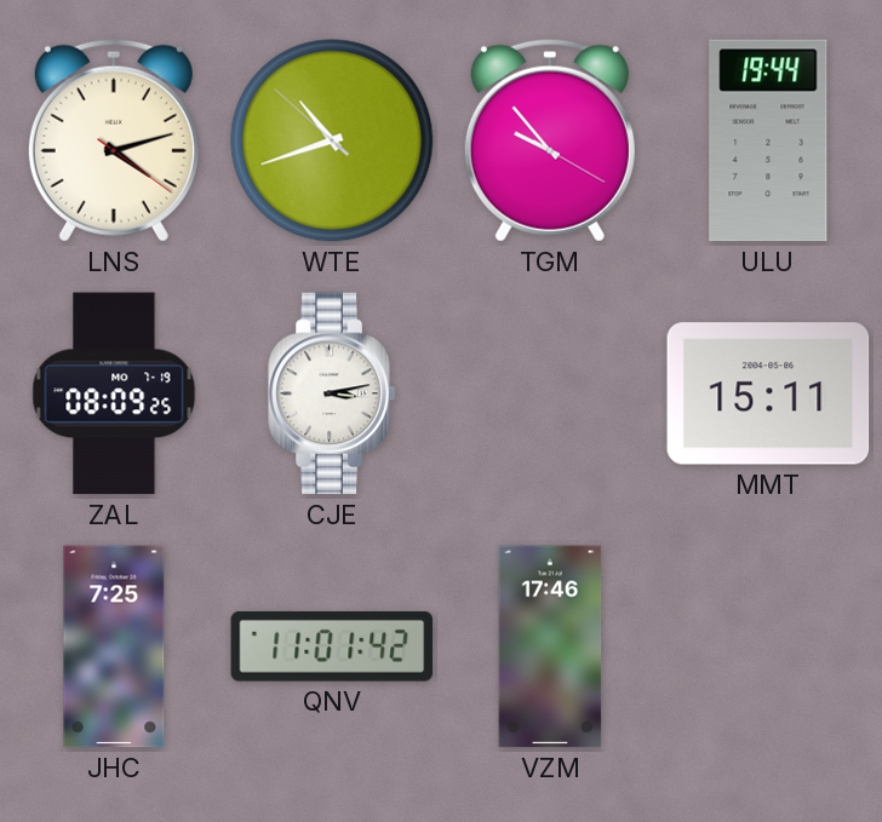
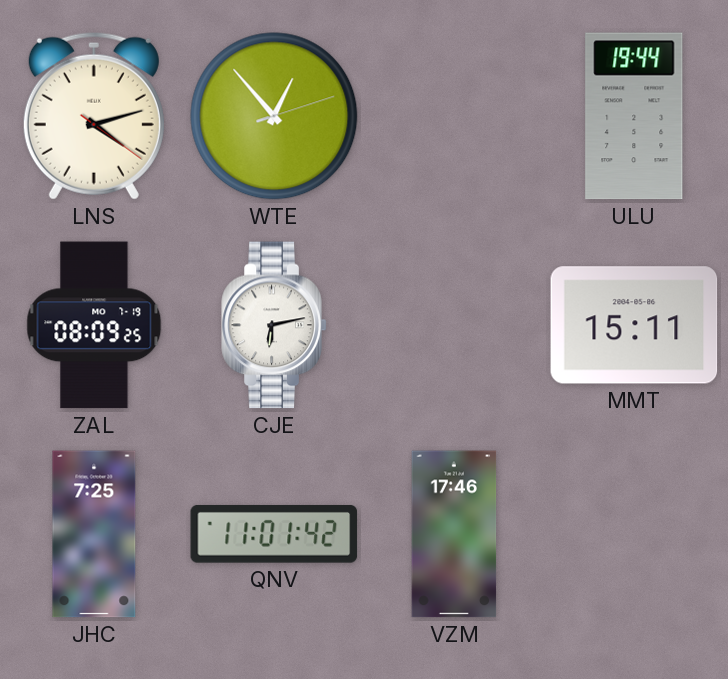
WTE: 10:41 -> 12:53 (274, 116)
TGM: 9:53 -> none (550, 140)
CJE: 3:13 -> 6:13 (274, 325)
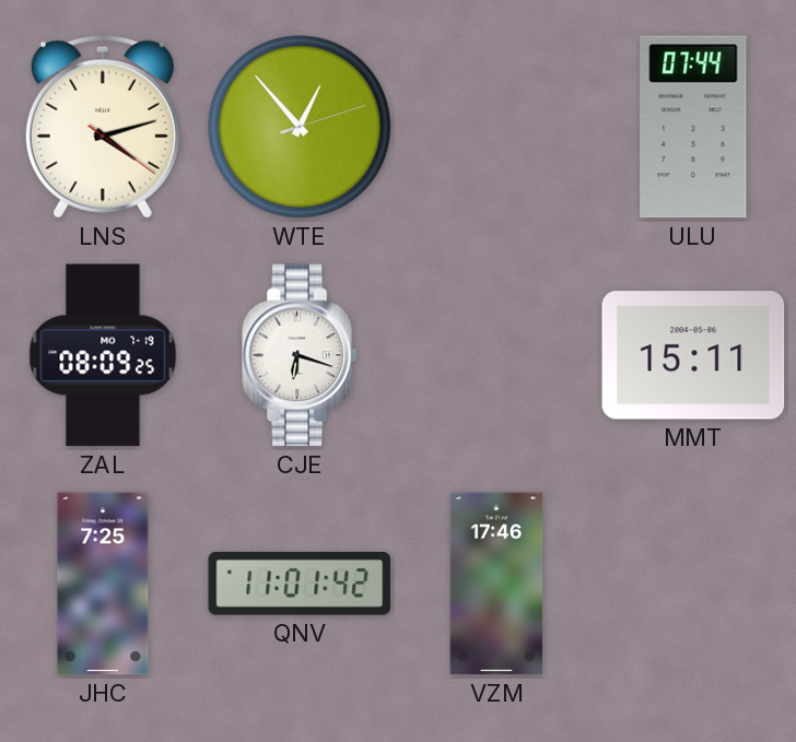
ULU: 19:44 -> 07:44 (693, 127)
CJE: 6:13 -> 6:18 (300, 355)
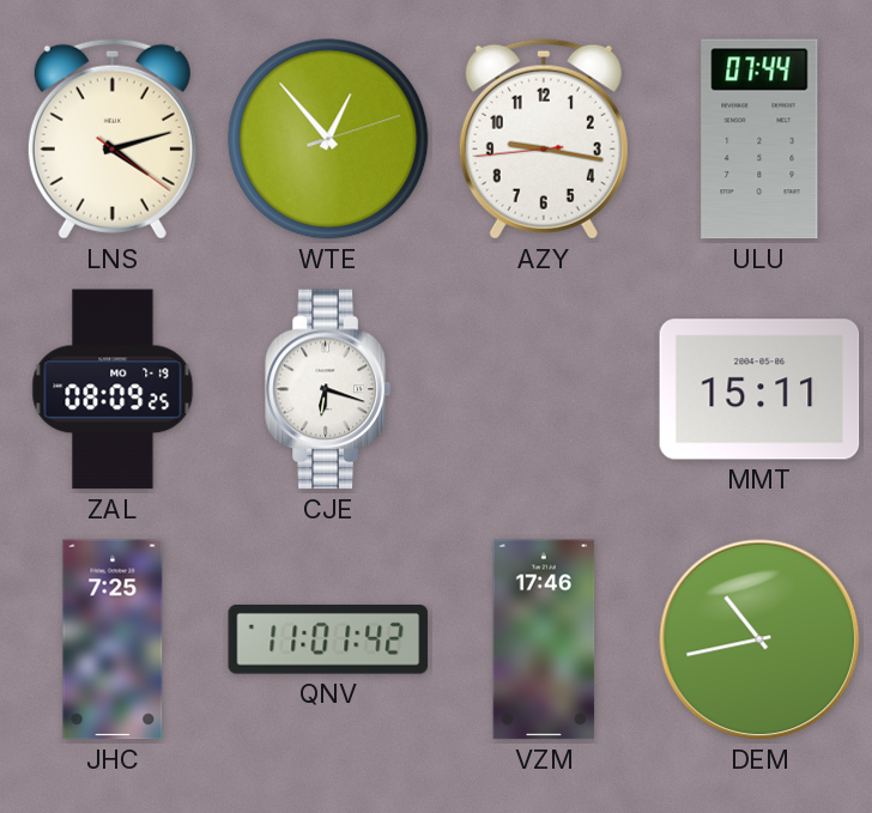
AZY: none -> 9:16 (544, 139)
DEM: none -> 10:43 (759, 639)
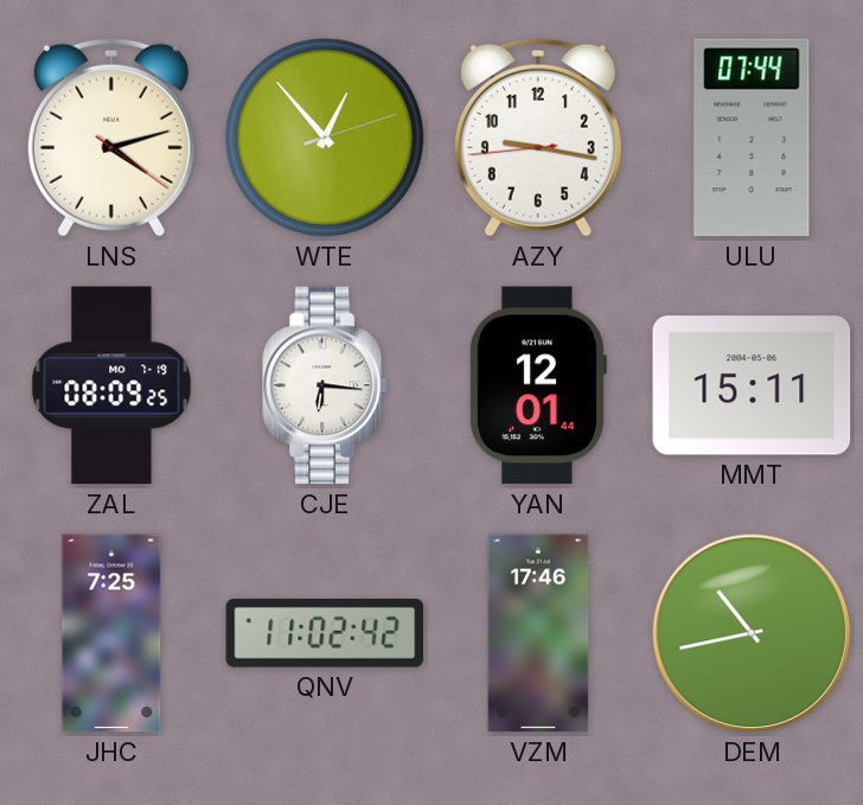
CJE: 6:18 -> 6:16 (325, 385)
YAN: none -> 12:01 (537, 385)
QNV: 11:01 -> 11:02 (325, 633)
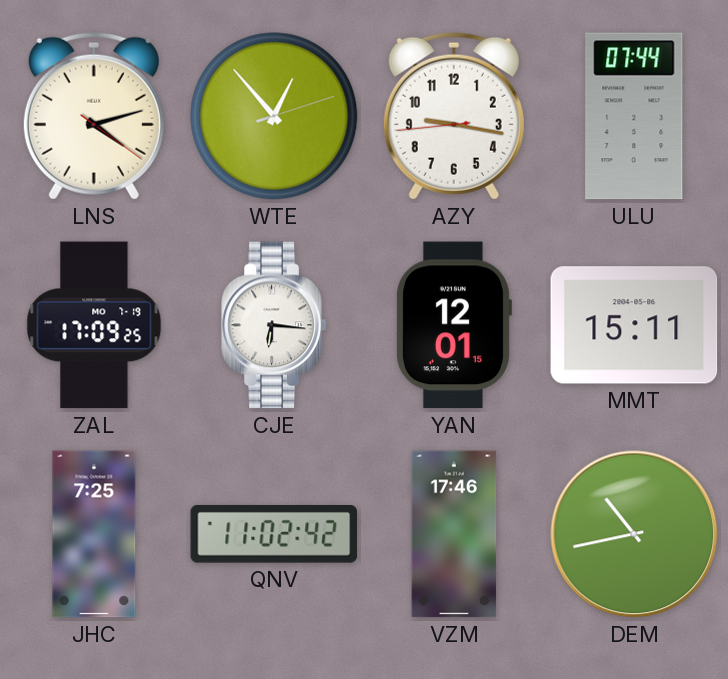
ZAL: 08:09 -> 17:09 (94, 325)
YAN: 12:01:44 -> 12:01:15 (453, 325)
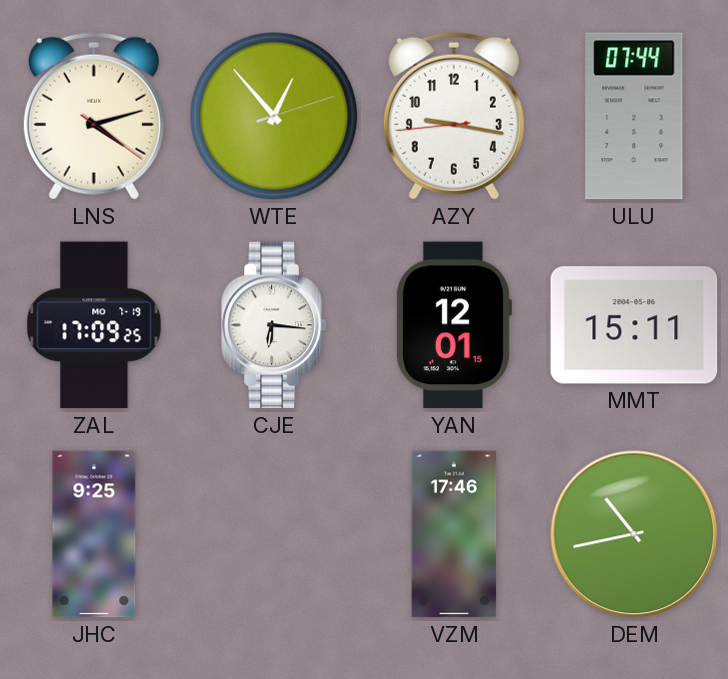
JHC: 7:25 -> 9:25 (94, 534)
QNV: 11:02 -> none (274, 534)
